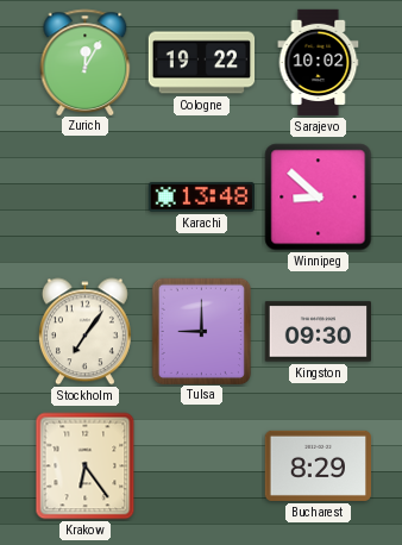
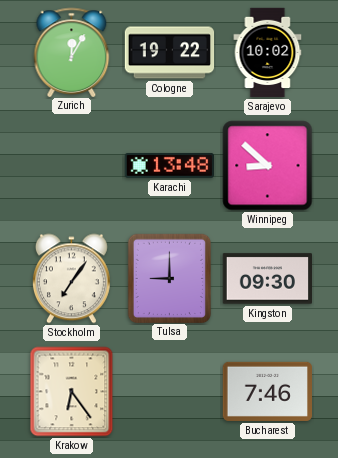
Bucharest: 8:29 -> 7:46 (267, 391)
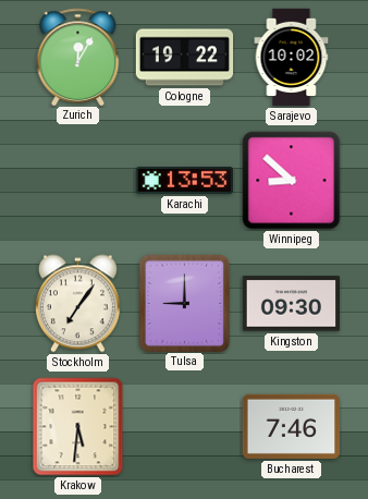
Karachi: 13:48 -> 13:53 (184, 180)
Krakow: 6:24 -> 5:31 (78, 427)
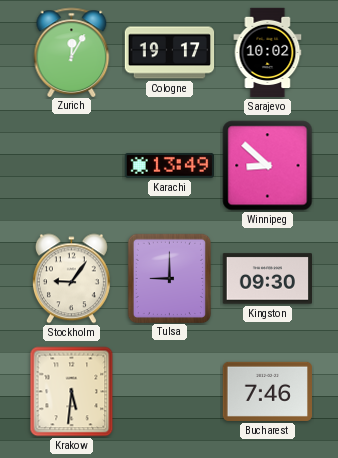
Cologne: 19:22 -> 19:17 (170, 53)
Karachi: 13:53 -> 13:49 (169, 165)
Stockholm: 7:06 -> 9:06 (71, 279)
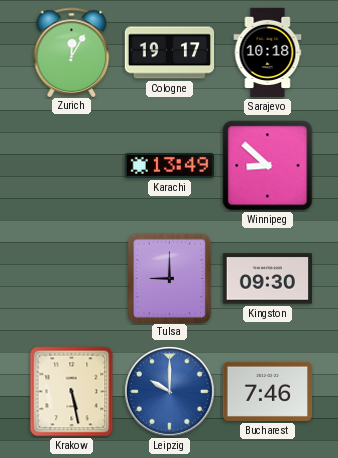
Sarajevo: 10:02 -> 10:18 (268, 53)
Stockholm: 9:06 -> none (71, 279)
Krakow: 5:31 -> 5:28 (72, 392)
Leipzig: none -> 10:00 (170, 392)
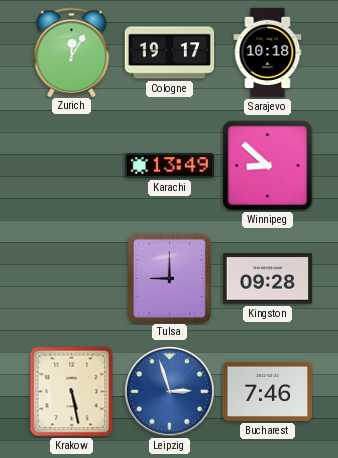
Kingston: 09:30 -> 09:28 (267, 279)
Leipzig: 10:00 -> 2:57 (170, 392)
